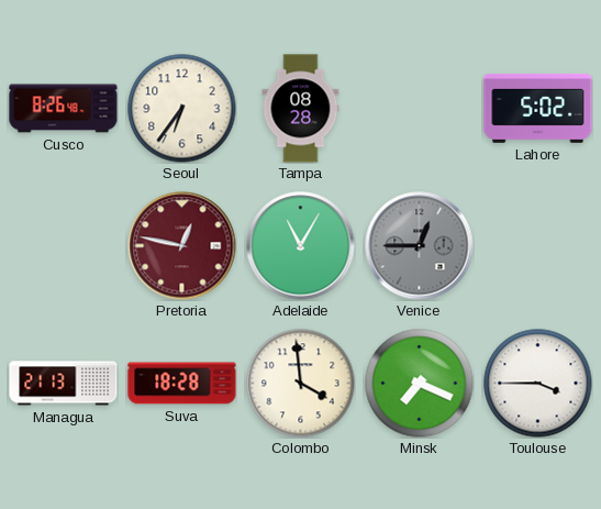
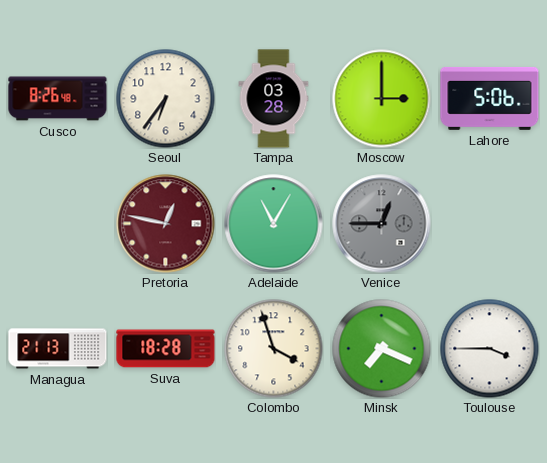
Tampa: 08:28 -> 03:28 (274, 99)
Moscow: none -> 3:00 (382, 99)
Lahore: 5:02 -> 5:06 (490, 99)
Colombo: 3:59 -> 3:57 (274, 349)
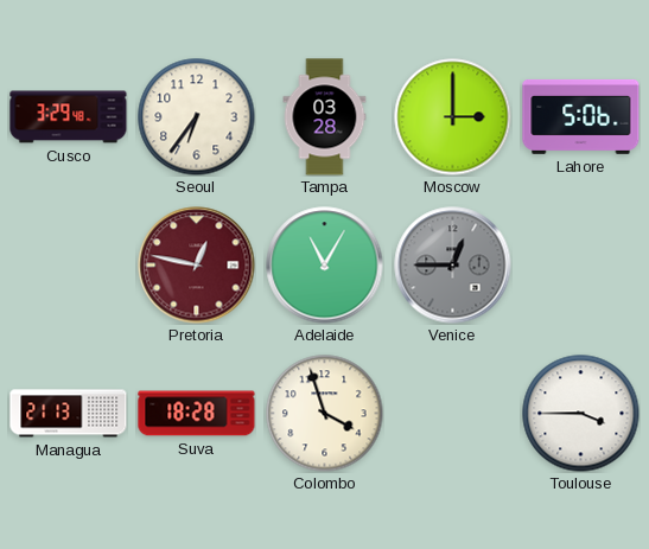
Cusco: 8:26 -> 3:29 (69, 117)
Minsk: 7:19 -> none (382, 349)
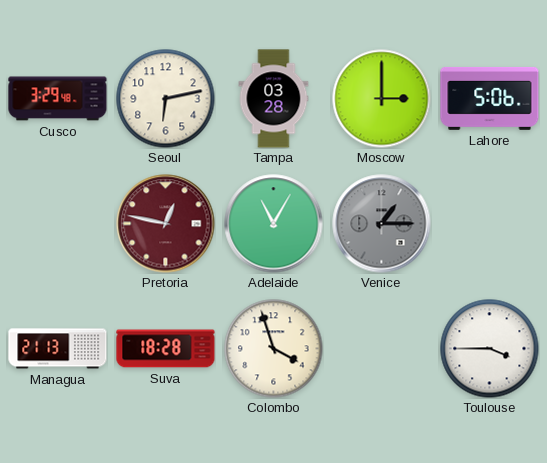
Seoul: 6:36 -> 6:13 (166, 99)
Venice: 12:45 -> 1:15 (382, 224)
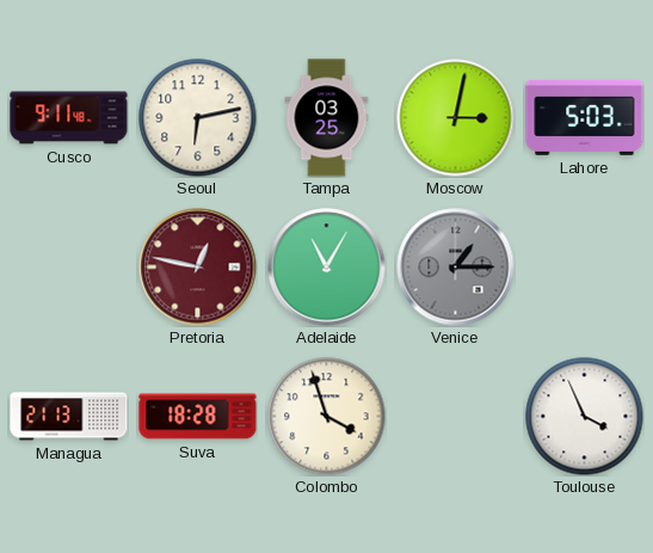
Cusco: 3:29 -> 9:11 (69, 118)
Tampa: 03:28 -> 03:25 (327, 118)
Moscow: 3:00 -> 3:02 (456, 118)
Lahore: 5:06 -> 5:03 (585, 118)
Toulouse: 3:45 -> 3:56 (585, 417)
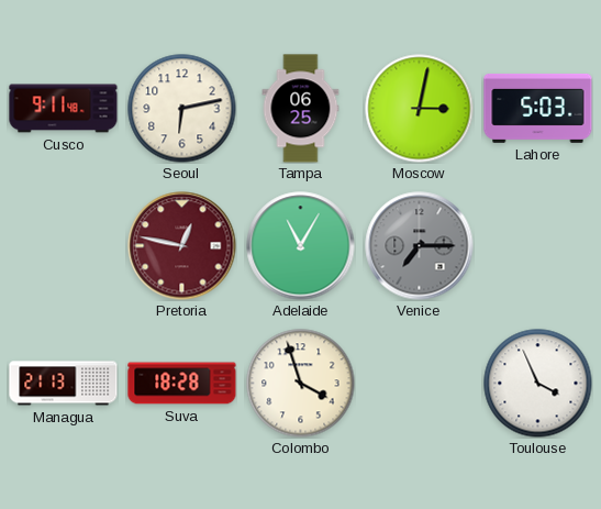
Tampa: 03:25 -> 06:25 (301, 109)
Venice: 1:15 -> 7:15 (420, 246)
